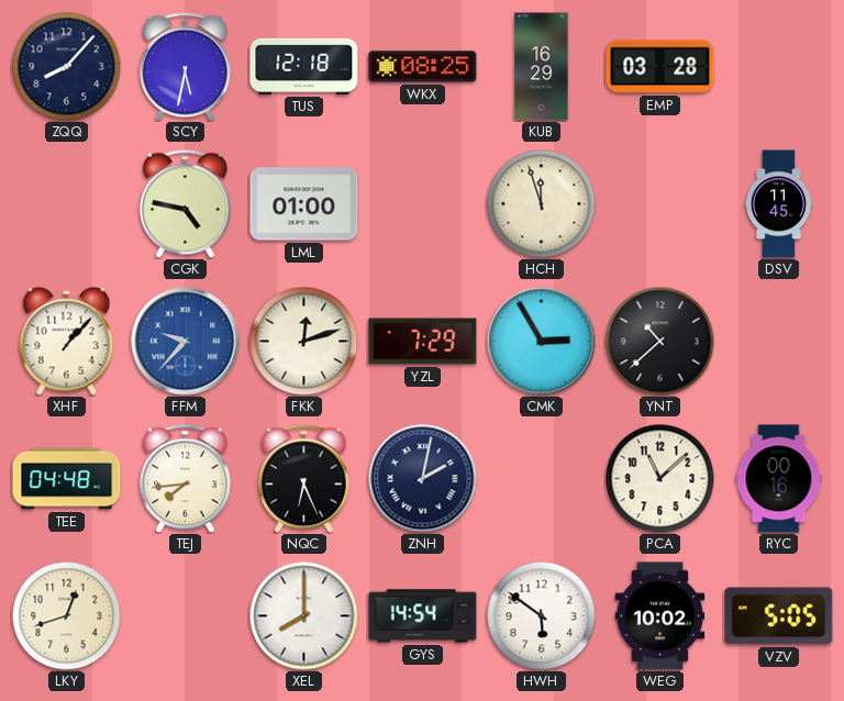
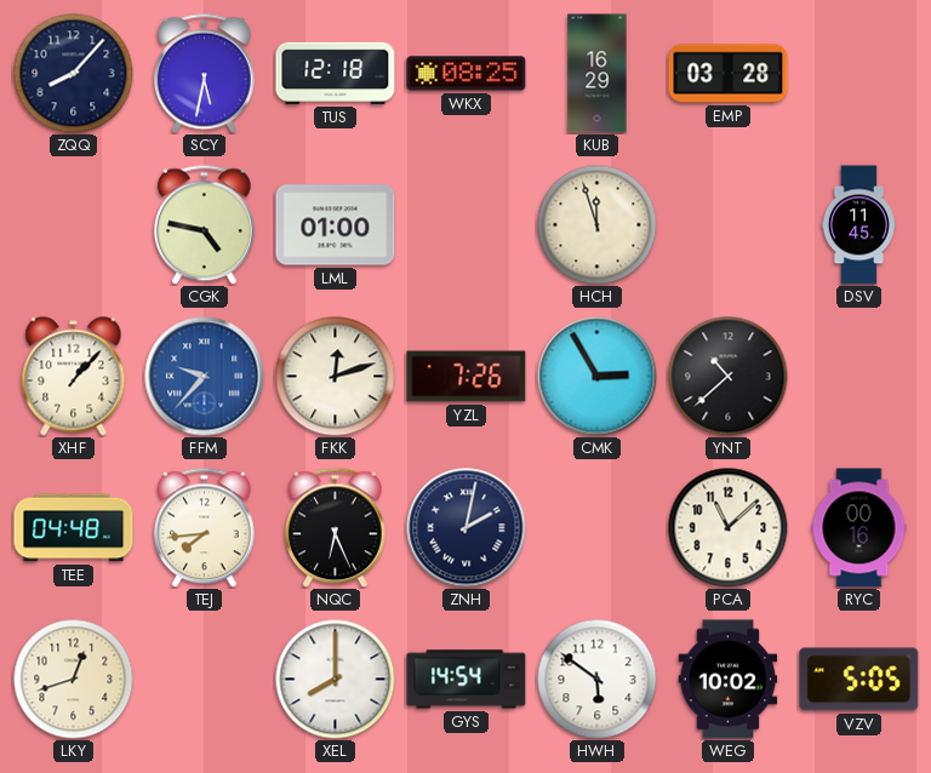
YZL: 7:29 -> 7:26 (467, 377)
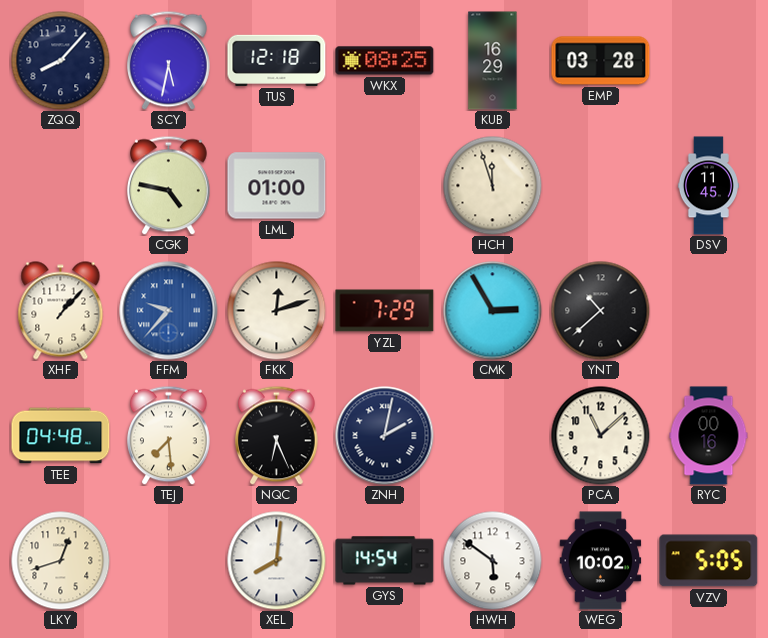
YZL: 7:26 -> 7:29 (385, 311)
TEJ: 7:44 -> 7:29 (169, 435)
XEL: 8:00 -> 8:01 (277, 561)
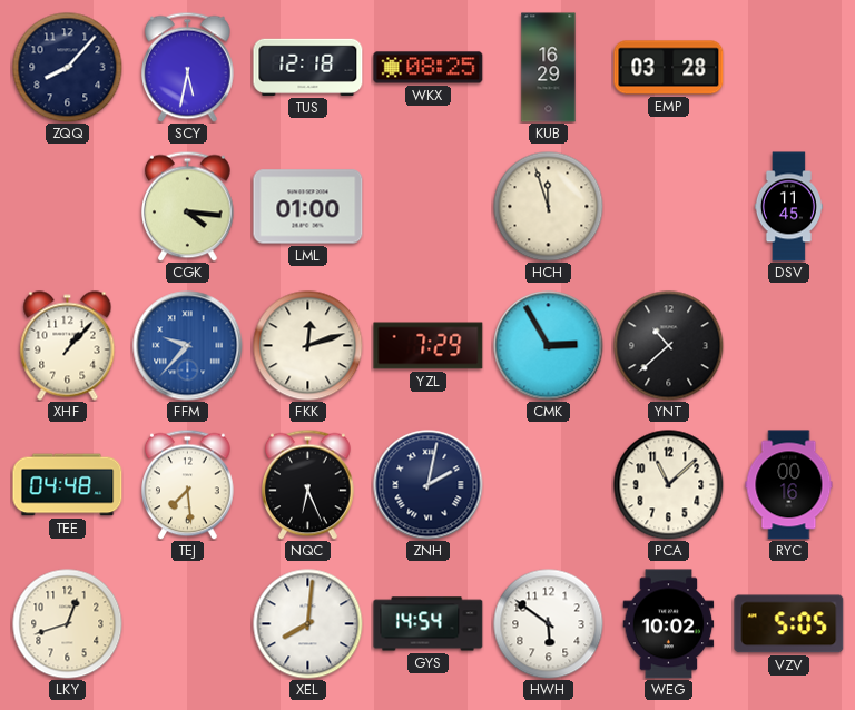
CGK: 4:47 -> 4:16 (188, 206)
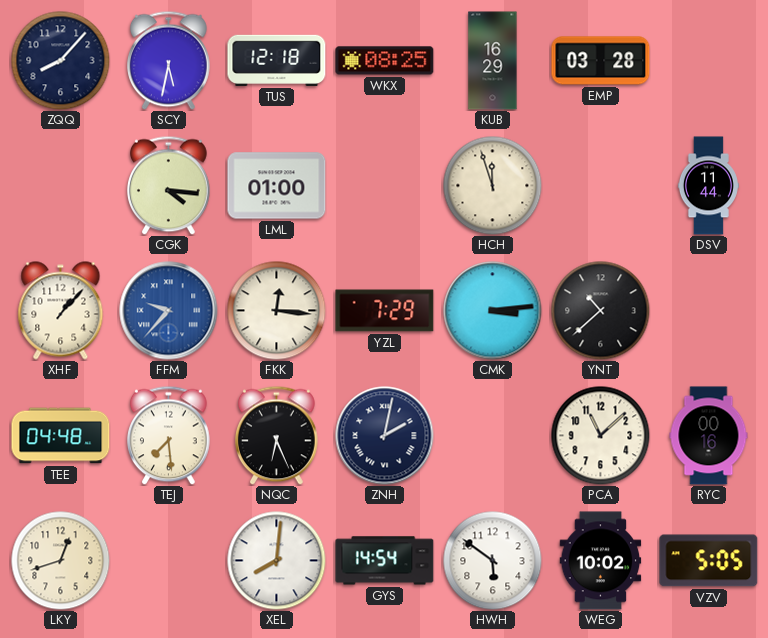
DSV: 11:45 -> 11:44 (708, 186)
FKK: 12:12 -> 12:16 (277, 311)
CMK: 2:55 -> 3:14 (493, 311)
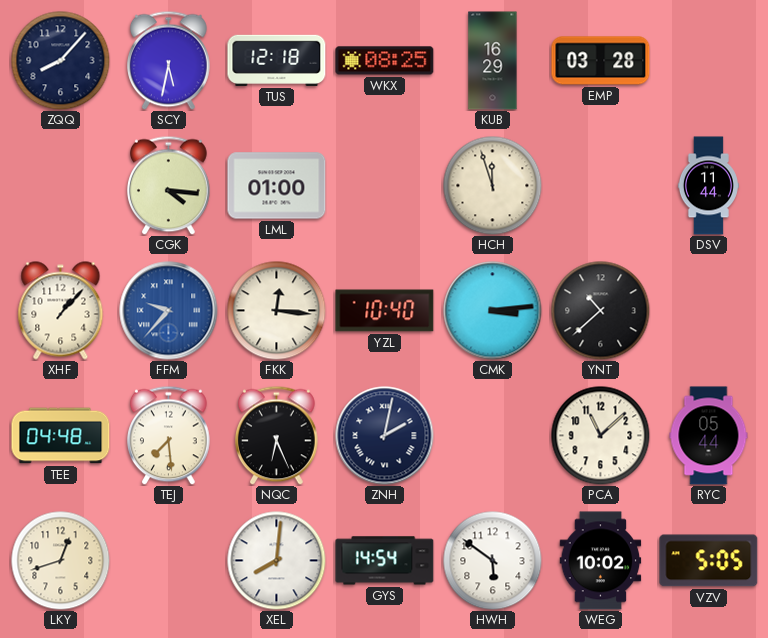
YZL: 7:29 -> 10:40 (385, 311)
RYC: 00:16 -> 05:44 (709, 436)
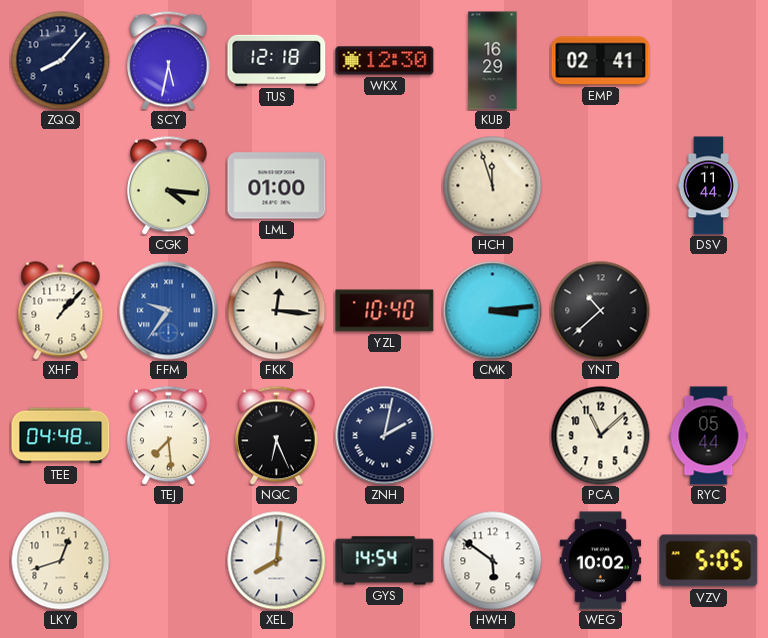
WKX: 08:25 -> 12:30 (385, 61)
EMP: 03:28 -> 02:41 (601, 61)
FFM: 9:37 -> 9:36 (169, 311)
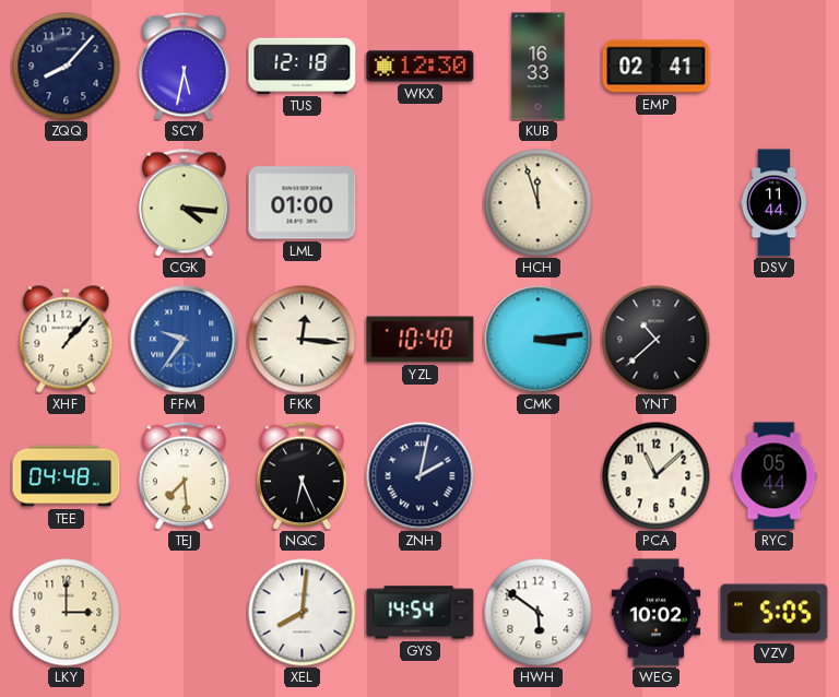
KUB: 16:29 -> 16:33 (539, 67)
LKY: 12:42 -> 3:00 (67, 613)
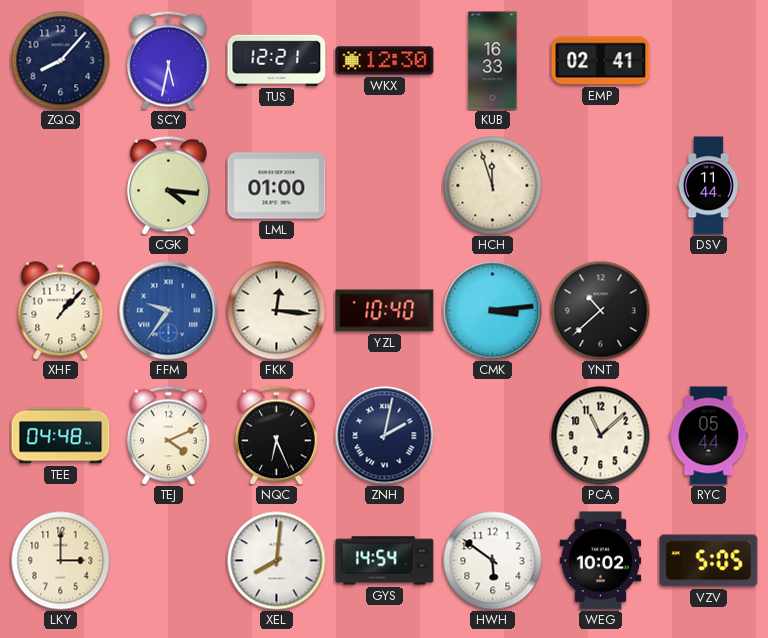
TUS: 12:18 -> 12:21 (277, 60)
TEJ: 7:29 -> 4:11 (169, 435)
